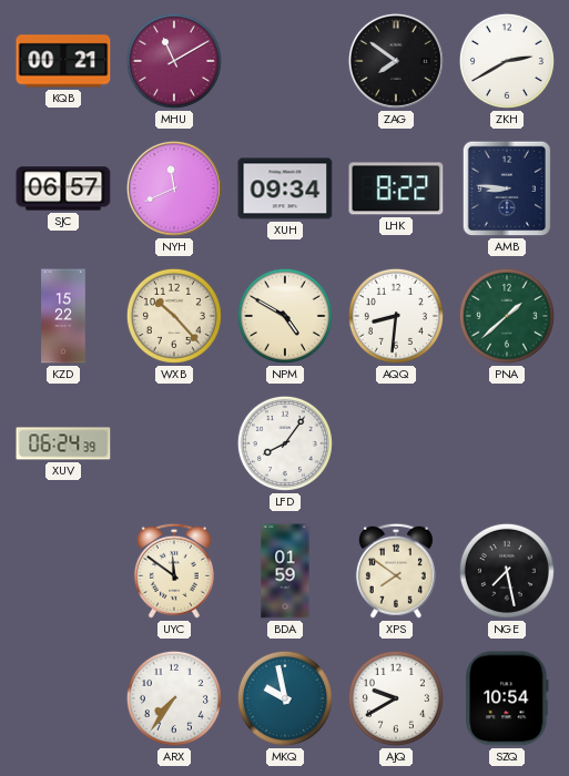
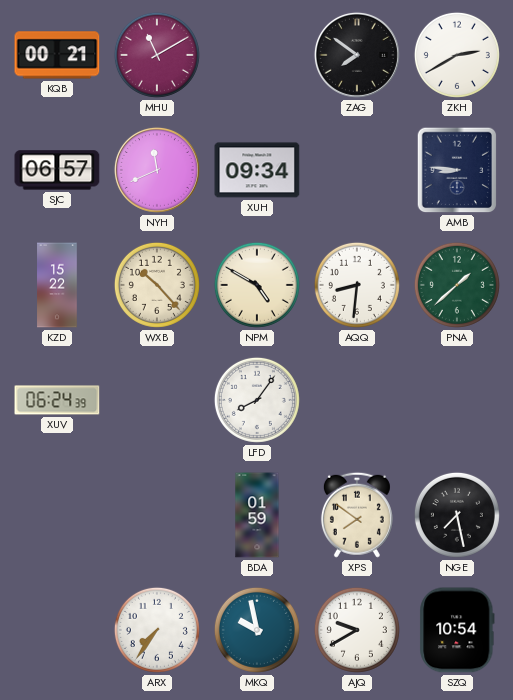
LHK: 8:22 -> none (396, 188)
UYC: 11:51 -> none (174, 571)
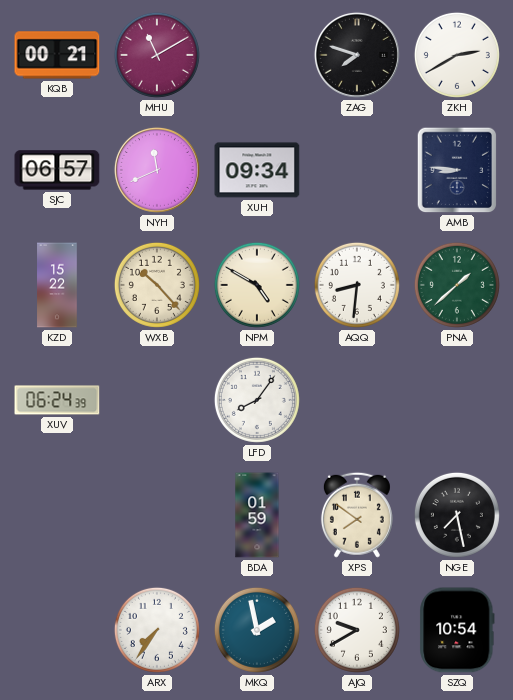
ZAG: 7:51 -> 7:48 (357, 55)
MKQ: 9:58 -> 1:58 (257, 630)
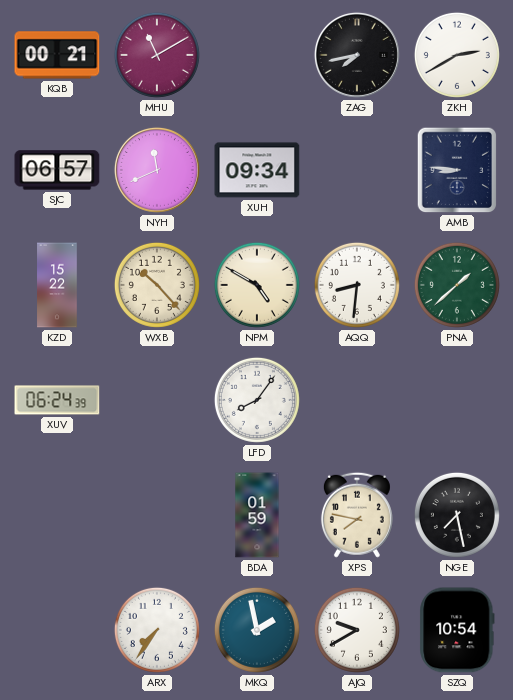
ZAG: 7:48 -> 7:43 (357, 55)
XPS: 7:51 -> 7:47 (357, 515)
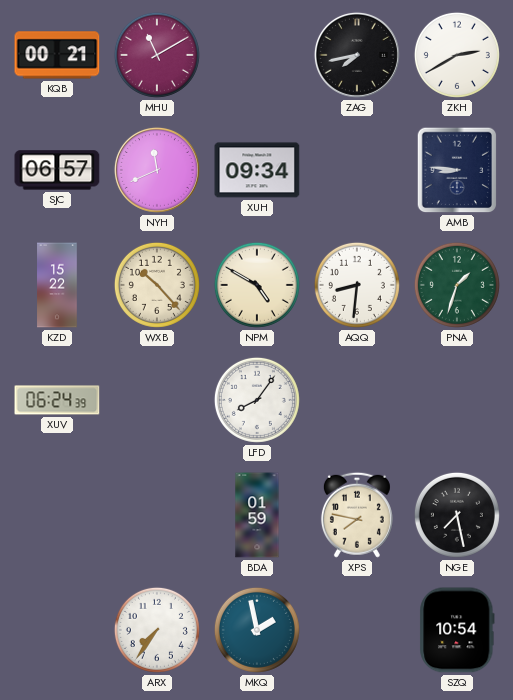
PNA: 1:38 -> 1:33 (457, 285)
AJQ: 9:40 -> none (357, 630)
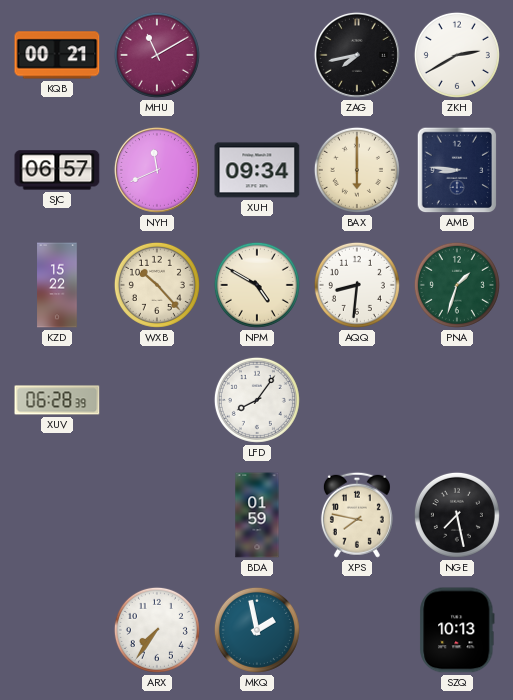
BAX: none -> 6:00 (357, 170)
XUV: 06:24 -> 06:28 (57, 400)
SZQ: 10:54 -> 10:13 (457, 630)
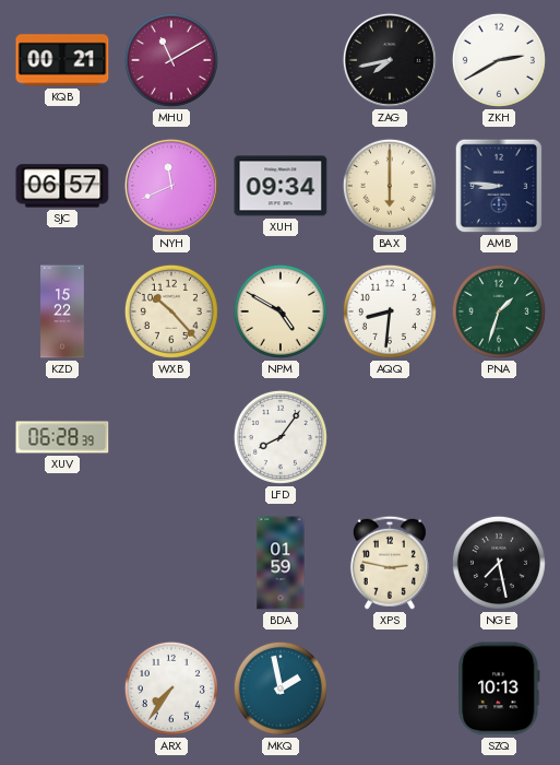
XPS: 7:47 -> 2:47 (390, 563)
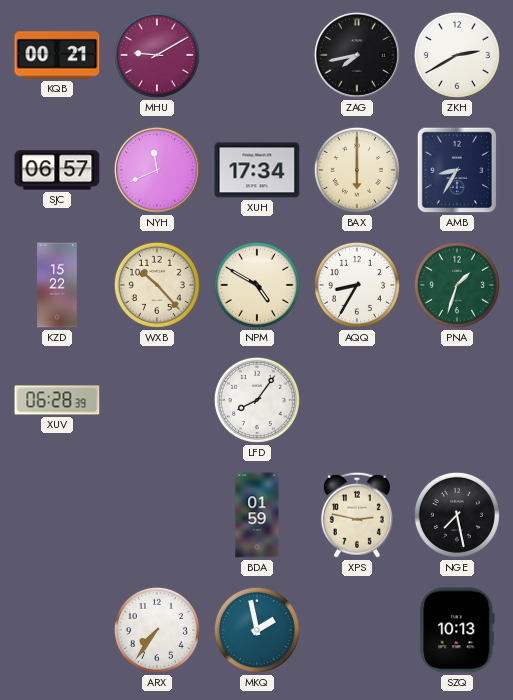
MHU: 11:10 -> 9:10 (157, 55)
XUH: 09:34 -> 17:34 (257, 170)
AMB: 8:46 -> 8:35 (457, 170)
AQQ: 8:31 -> 8:35 (357, 285)
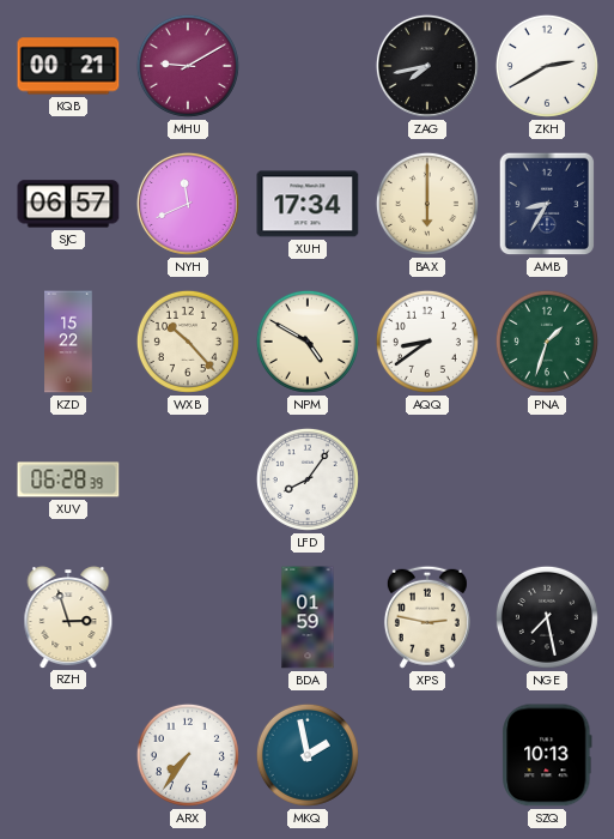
AQQ: 8:35 -> 8:39 (427, 342)
RZH: none -> 2:57 (68, 617)
